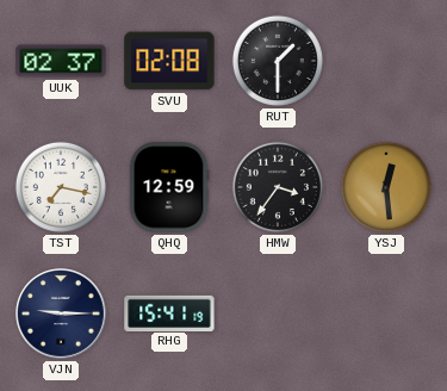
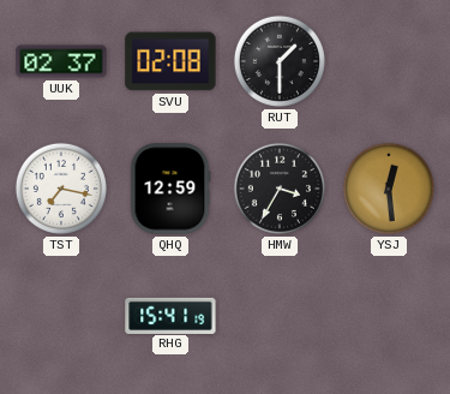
HMW: 3:36 -> 3:35 (280, 189)
VJN: 9:15 -> none (62, 315)
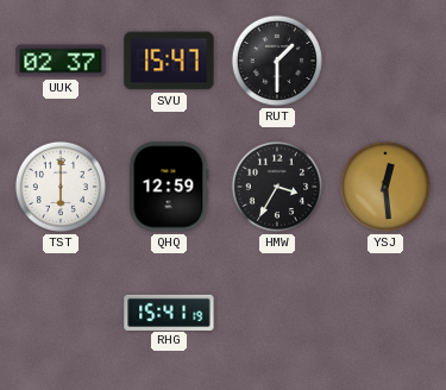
SVU: 02:08 -> 15:47 (169, 61)
TST: 7:17 -> 6:00 (61, 187)
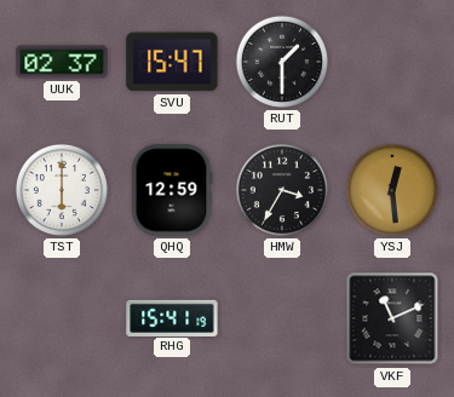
VKF: none -> 11:11 (392, 318)
